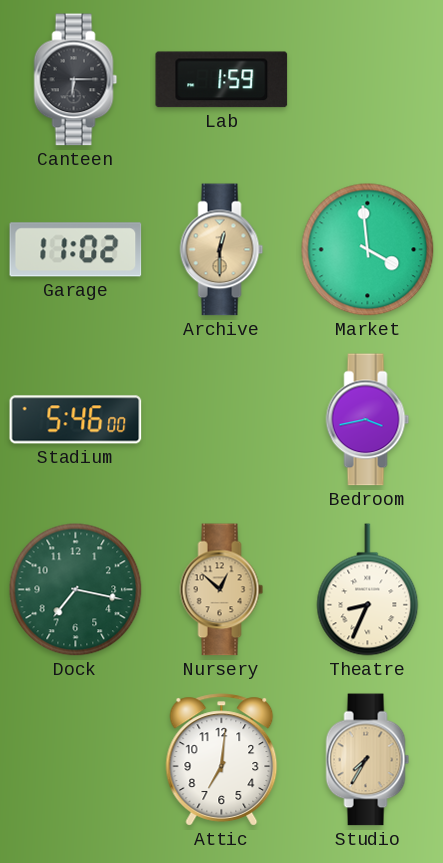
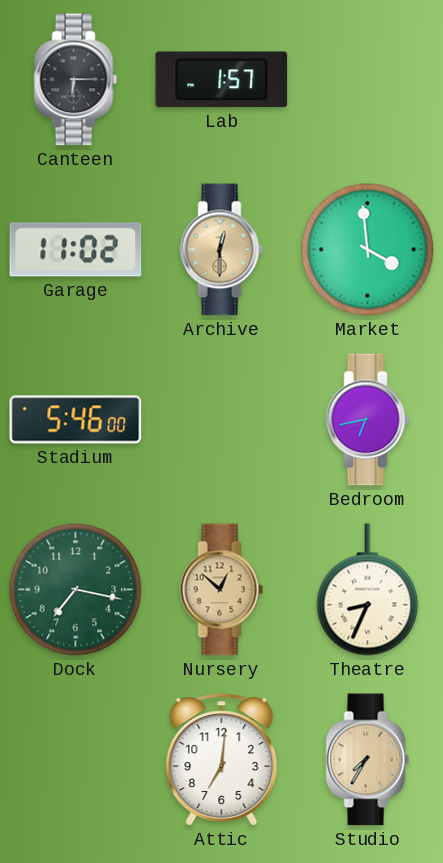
Lab: 1:59 -> 1:57 (222, 80)
Bedroom: 3:43 -> 6:43 (368, 420)
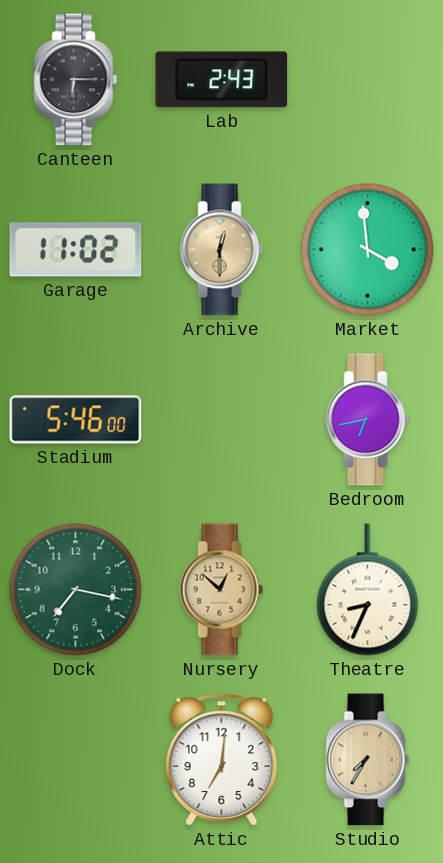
Lab: 1:57 -> 2:43 (222, 80)
